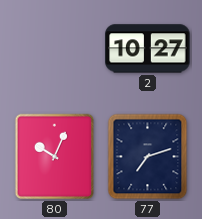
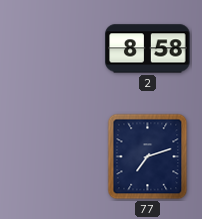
2: 10:27 -> 8:58 (148, 49)
80: 10:04 -> none (55, 157)
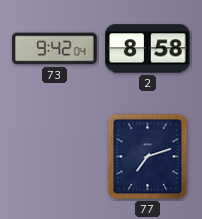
73: none -> 9:42 (55, 49)
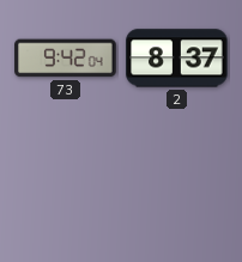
2: 8:58 -> 8:37 (177, 59)
77: 7:12 -> none (148, 157)
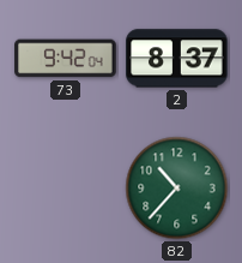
82: none -> 10:37 (177, 189)
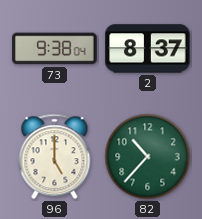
73: 9:42 -> 9:38 (55, 49)
96: none -> 5:00 (55, 157)
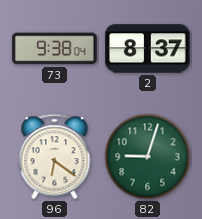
96: 5:00 -> 6:21 (55, 157)
82: 10:37 -> 9:03 (148, 157)
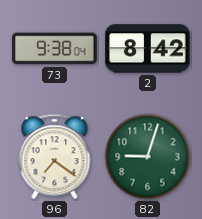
2: 8:37 -> 8:42 (148, 49)
96: 6:21 -> 7:21 (55, 157)
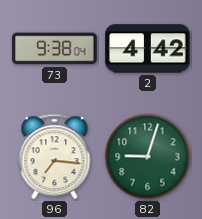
2: 8:42 -> 4:42 (148, 49)
96: 7:21 -> 7:16 (55, 157)
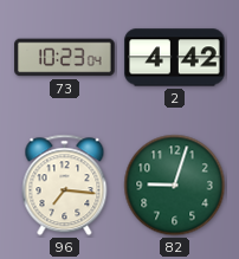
73: 9:38 -> 10:23 (65, 58)
